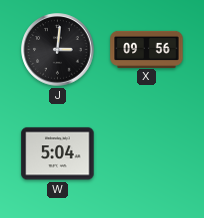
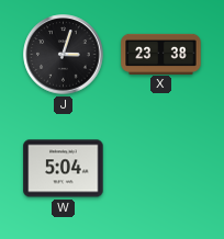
J: 3:01 -> 3:03 (64, 55)
X: 09:56 -> 23:38 (161, 54)
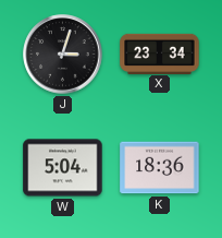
X: 23:38 -> 23:34 (160, 53)
K: none -> 18:36 (160, 168)
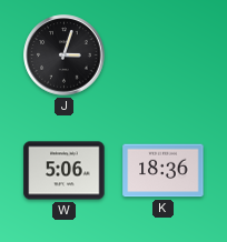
X: 23:34 -> none (160, 53)
W: 5:04 -> 5:06 (65, 171)
